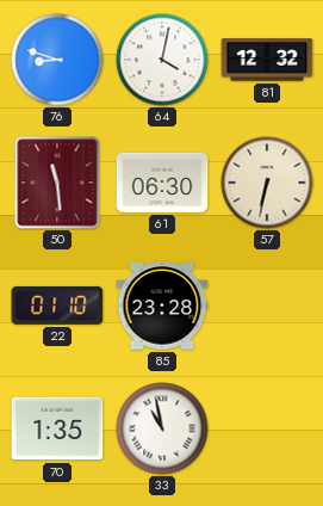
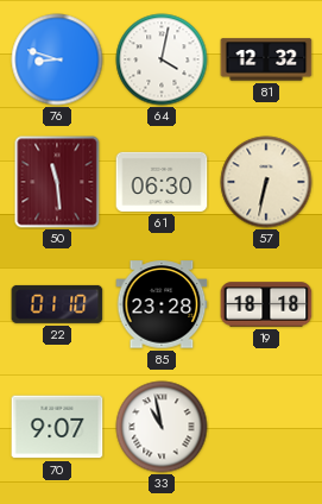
19: none -> 18:18 (266, 304)
70: 1:35 -> 9:07 (57, 427)
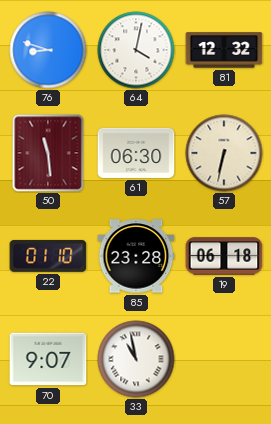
19: 18:18 -> 06:18 (224, 256)
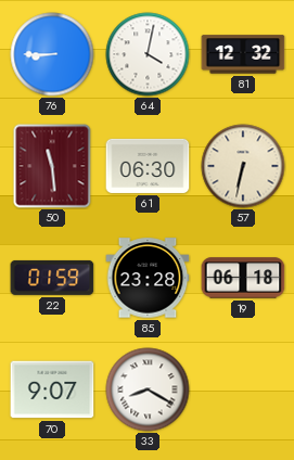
76: 8:48 -> 8:45 (52, 54)
22: 01:10 -> 01:59 (52, 278)
33: 10:58 -> 8:20 (148, 389)
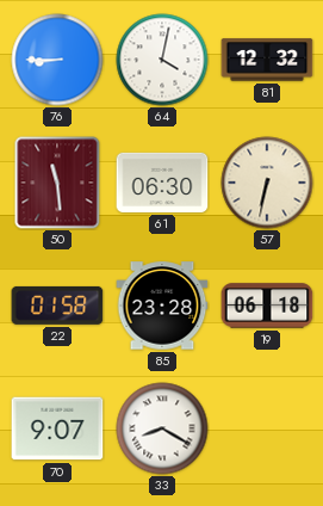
22: 01:59 -> 01:58 (57, 306)
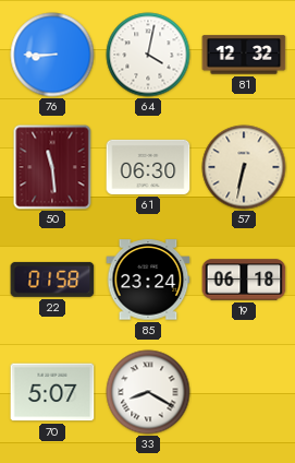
85: 23:28 -> 23:24 (148, 280)
70: 9:07 -> 5:07 (52, 392)
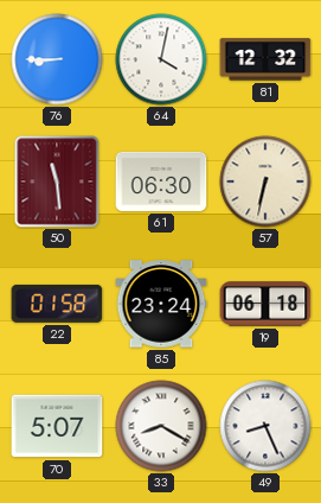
49: none -> 8:26 (265, 426)
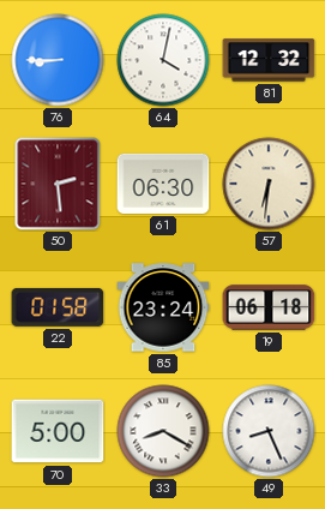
50: 11:29 -> 2:29 (58, 184)
57: 6:32 -> 6:31 (269, 184)
70: 5:07 -> 5:00 (58, 431)
